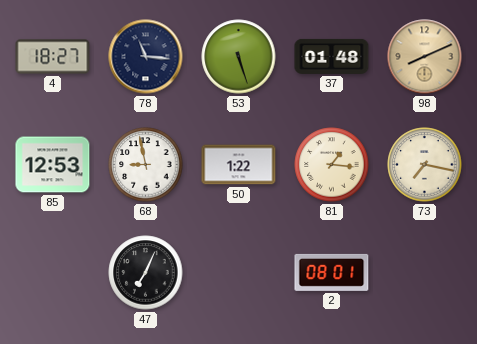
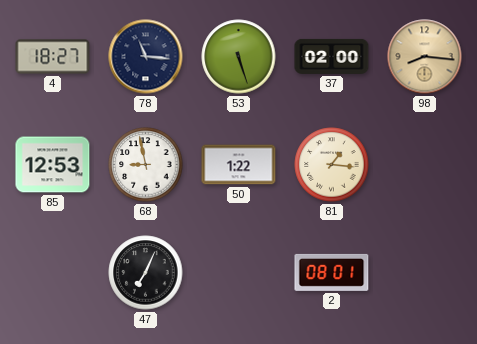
37: 01:48 -> 02:00 (332, 56)
98: 8:11 -> 8:16 (425, 57)
73: 7:17 -> none (425, 165)
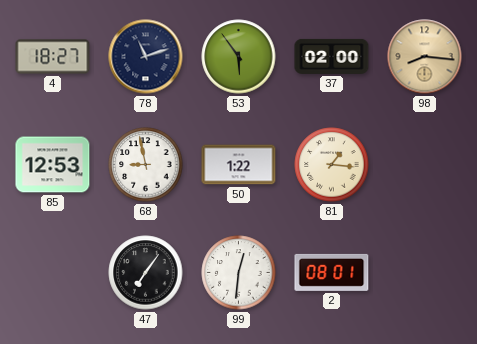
78: 11:16 -> 11:12 (146, 57)
53: 5:27 -> 5:54 (239, 57)
47: 7:04 -> 7:06 (146, 273)
99: none -> 12:31 (239, 273)
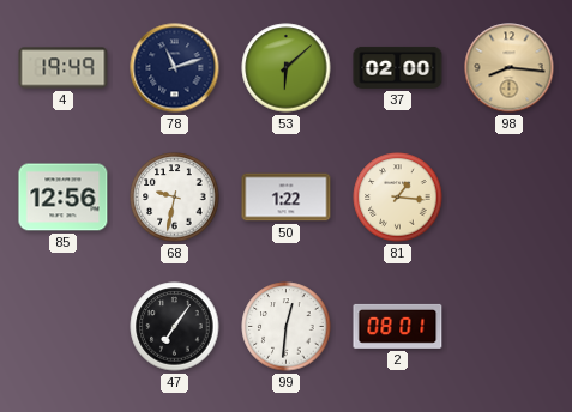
4: 18:27 -> 19:49 (64, 68)
53: 5:54 -> 6:08 (287, 68)
85: 12:53 -> 12:56 (64, 198)
68: 8:58 -> 9:32 (175, 198)
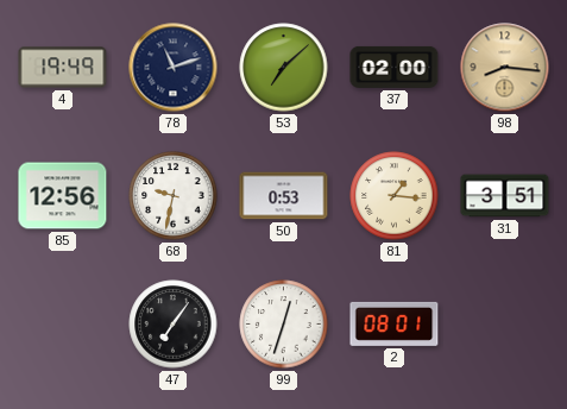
53: 6:08 -> 7:08 (284, 68)
50: 1:22 -> 0:53 (284, 196)
31: none -> 3:51 (505, 196)
99: 12:31 -> 12:33 (284, 325)
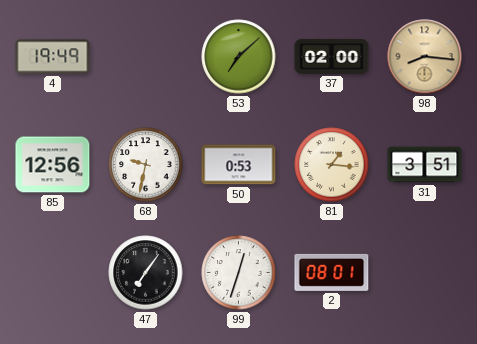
78: 11:12 -> none (174, 68)
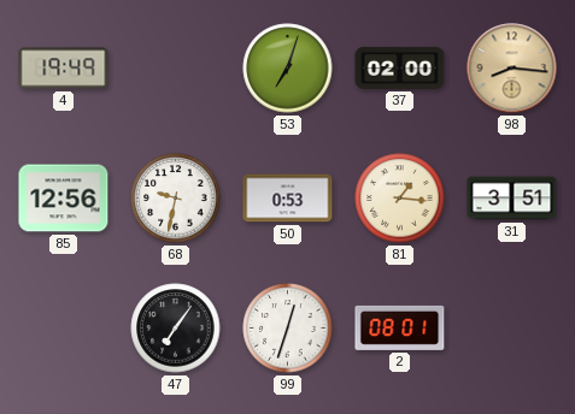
53: 7:08 -> 7:03 (288, 69)
